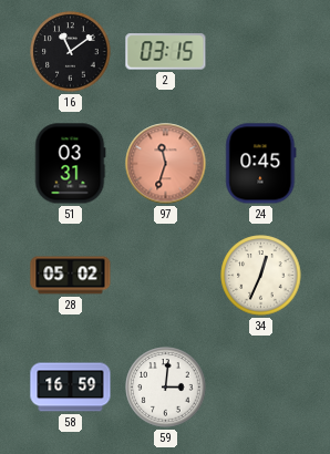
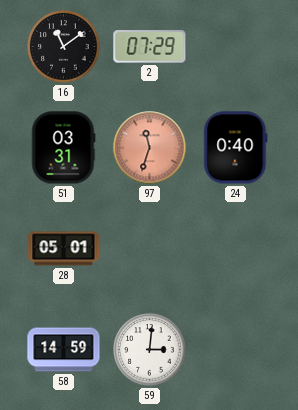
2: 03:15 -> 07:29 (150, 47)
24: 0:45 -> 0:40 (236, 148)
28: 05:02 -> 05:01 (64, 249)
34: 12:34 -> none (261, 276)
58: 16:59 -> 14:59 (64, 350)
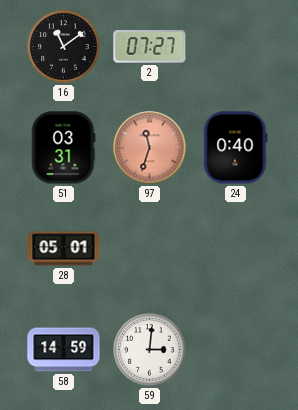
2: 07:29 -> 07:27 (150, 47)
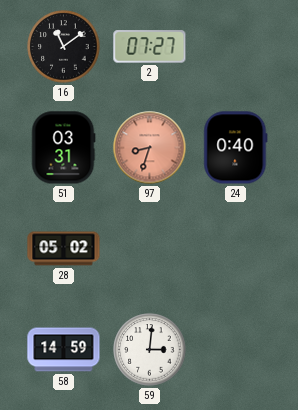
97: 11:33 -> 8:33 (150, 148)
28: 05:01 -> 05:02 (64, 249)
